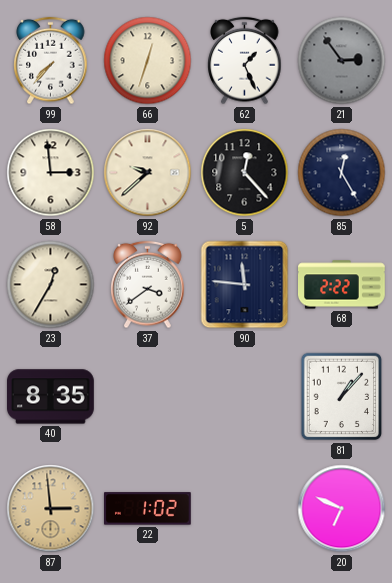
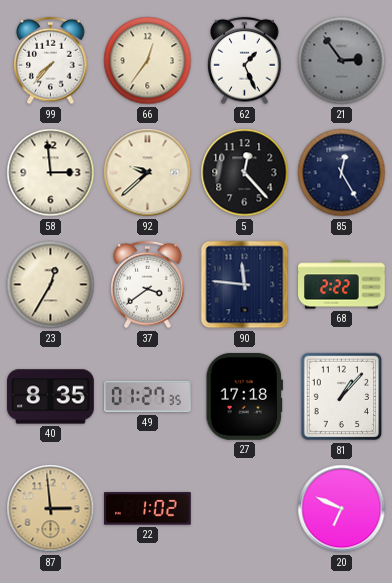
66: 12:33 -> 12:36 (148, 61)
49: none -> 01:27 (148, 397)
27: none -> 17:18 (244, 396)
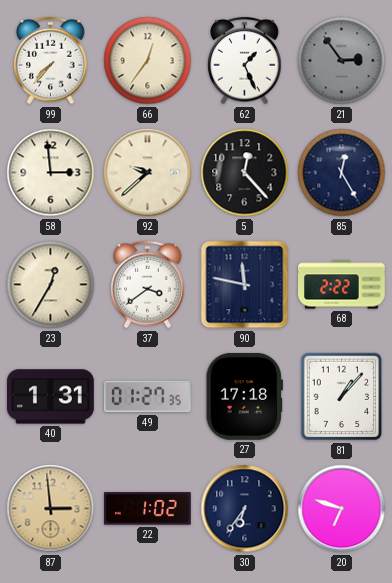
90: 11:46 -> 11:47 (245, 285)
40: 8:35 -> 1:31 (51, 397)
30: none -> 6:36 (245, 509)
20: 6:49 -> 6:48 (342, 509)
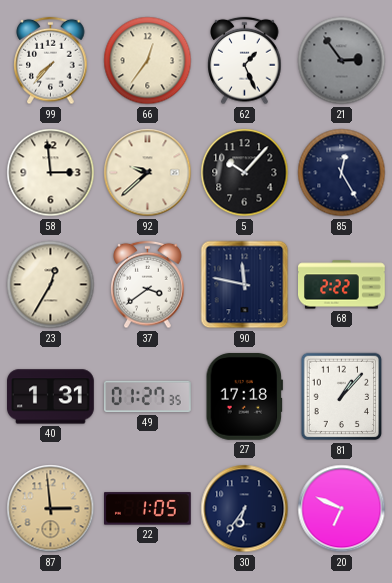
5: 12:23 -> 10:07 (245, 173)
22: 1:02 -> 1:05 (148, 509)
20: 6:48 -> 6:49 (342, 509)
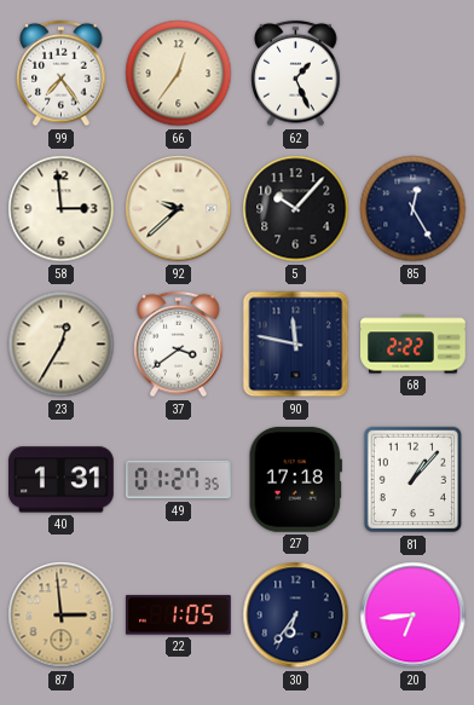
99: 7:37 -> 7:24 (62, 74)
21: 2:54 -> none (342, 61)
20: 6:49 -> 6:44 (414, 616)
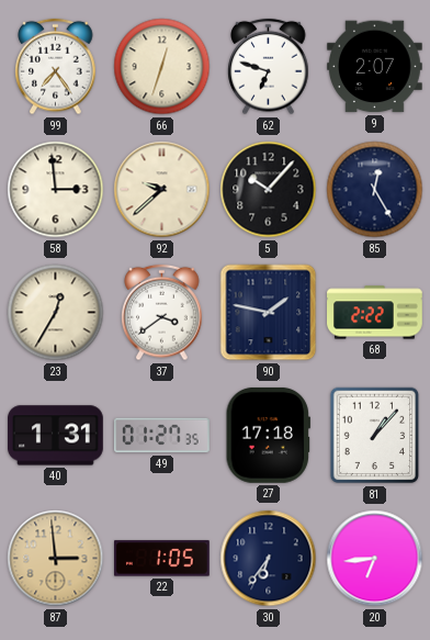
66: 12:36 -> 12:33 (162, 67)
62: 1:26 -> 6:48 (269, 67)
9: none -> 2:07 (375, 67)
90: 11:47 -> 1:47 (269, 313)
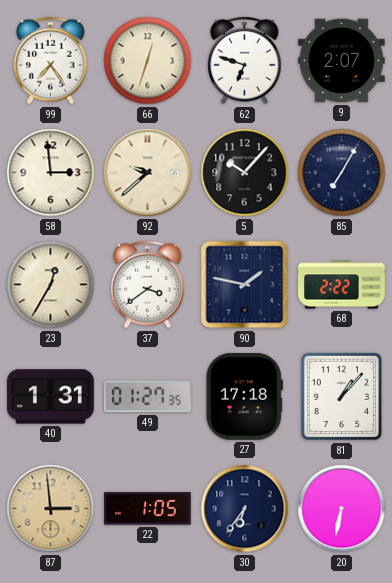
85: 12:25 -> 7:05 (342, 173)
20: 6:44 -> 6:32 (342, 509)
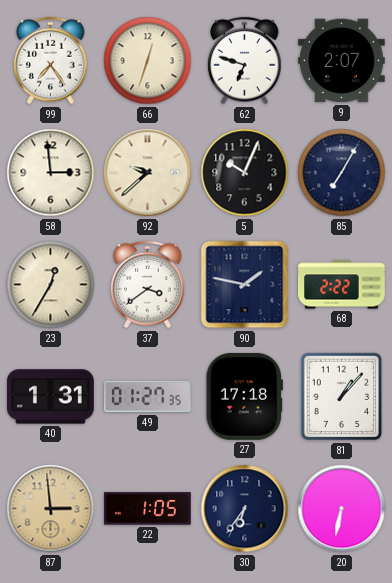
5: 10:07 -> 10:04 (245, 173)
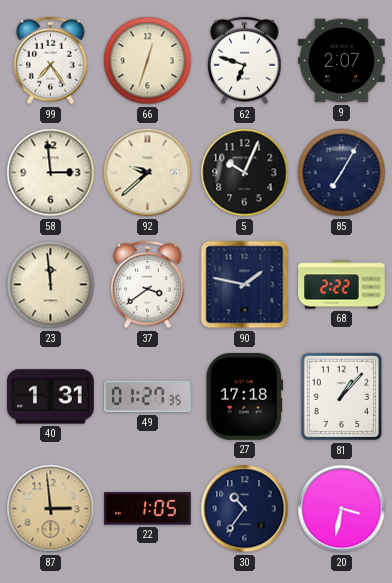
23: 12:35 -> 11:59 (51, 285)
30: 6:36 -> 10:36 (245, 509)
20: 6:32 -> 3:32 (342, 509)
